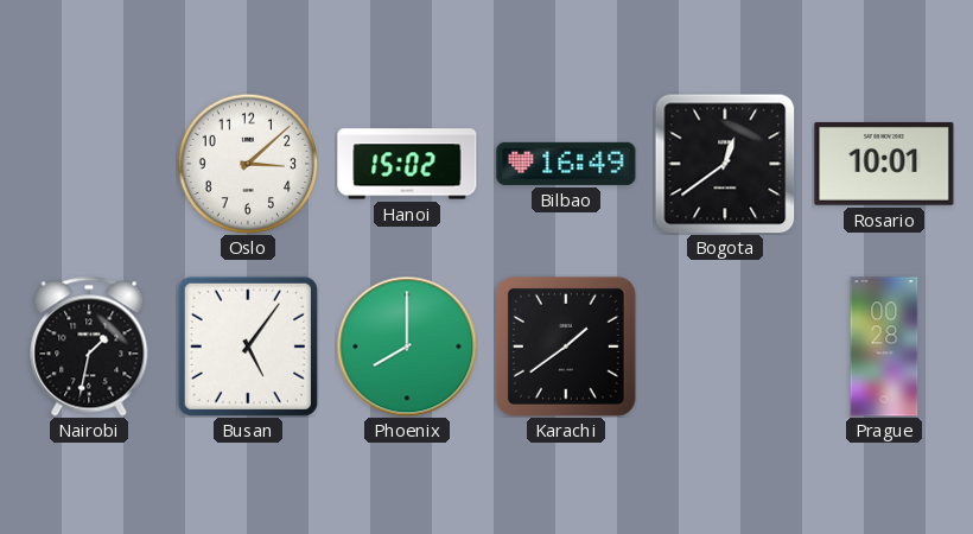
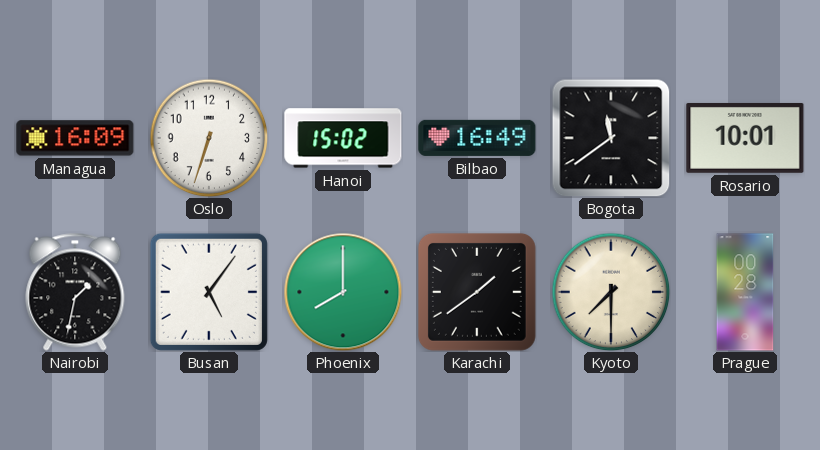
Managua: none -> 16:09 (75, 138)
Oslo: 3:08 -> 6:33 (209, 138)
Bogota: 12:39 -> 11:39 (611, 138)
Kyoto: none -> 7:30 (611, 292)
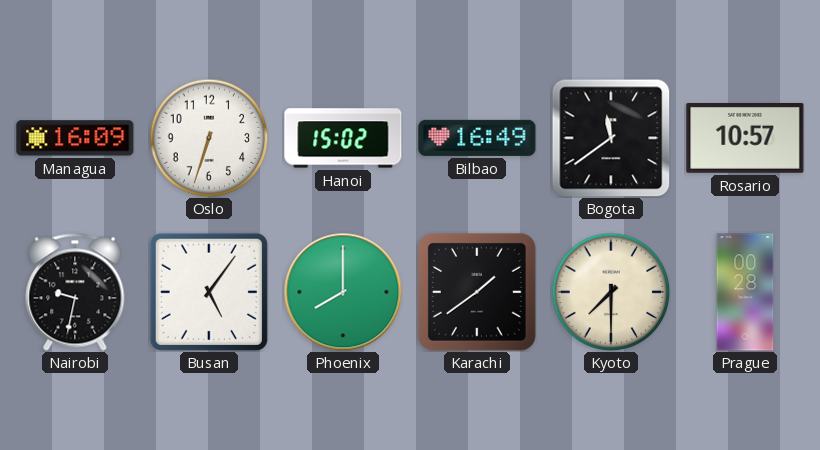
Rosario: 10:01 -> 10:57 (745, 138)
Nairobi: 1:32 -> 9:32 (75, 292)
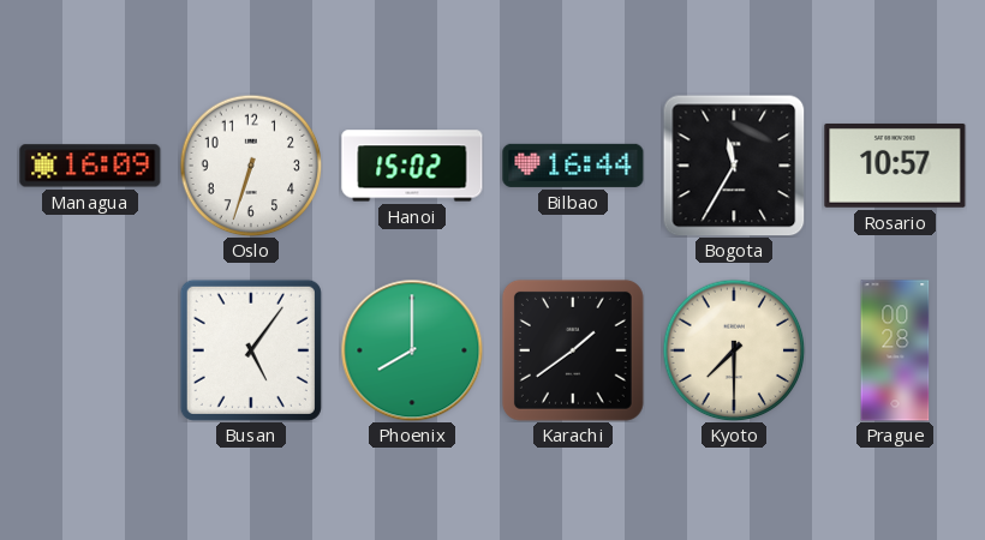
Bilbao: 16:49 -> 16:44 (573, 166)
Bogota: 11:39 -> 11:35 (734, 166)
Nairobi: 9:32 -> none (75, 292)
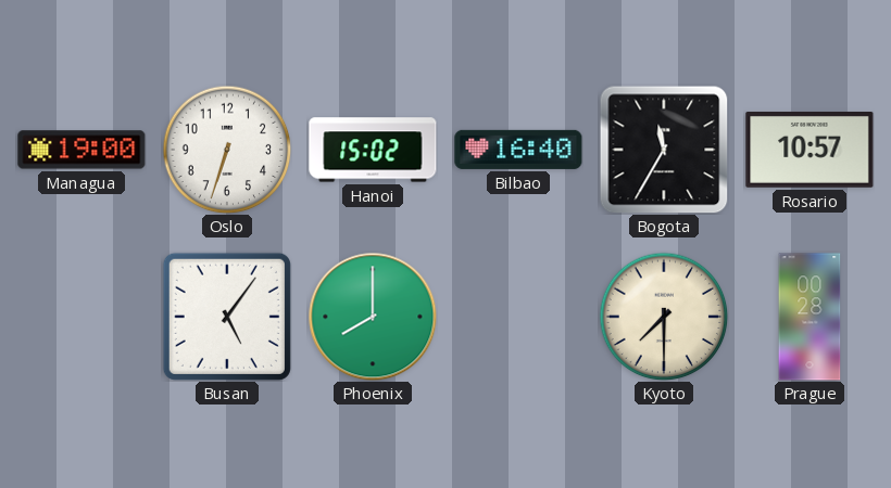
Managua: 16:09 -> 19:00 (81, 150)
Bilbao: 16:44 -> 16:40 (518, 150)
Karachi: 1:39 -> none (573, 350)
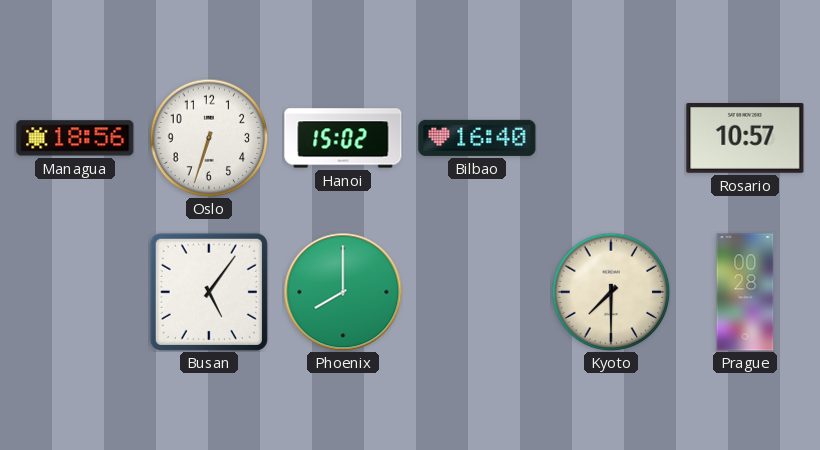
Managua: 19:00 -> 18:56 (75, 138)
Bogota: 11:35 -> none (664, 150)
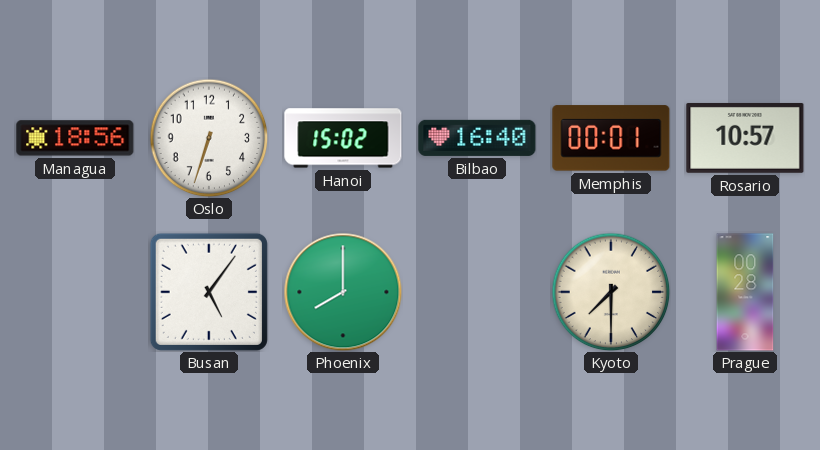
Memphis: none -> 00:01 (611, 138)
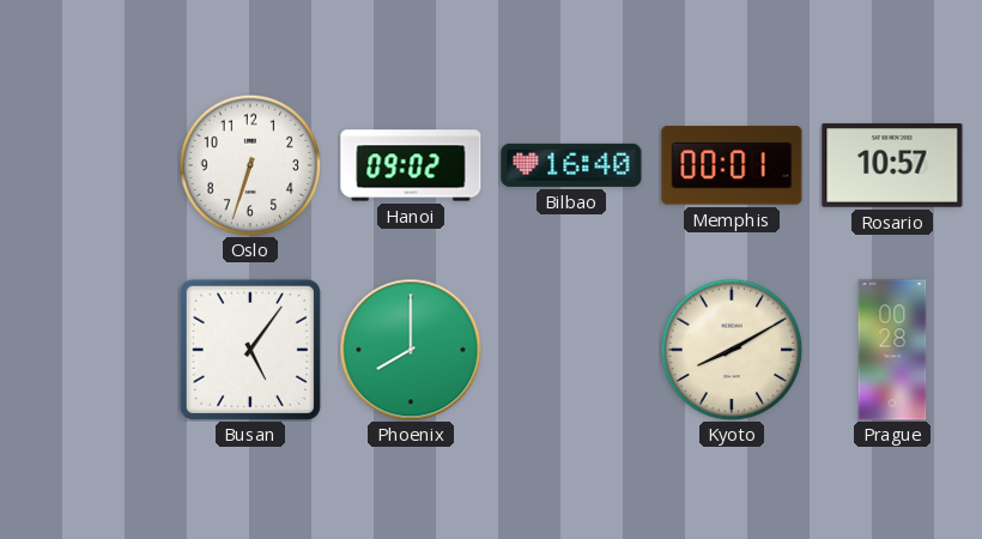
Managua: 18:56 -> none (75, 138)
Hanoi: 15:02 -> 09:02 (411, 165)
Kyoto: 7:30 -> 8:10 (732, 350)
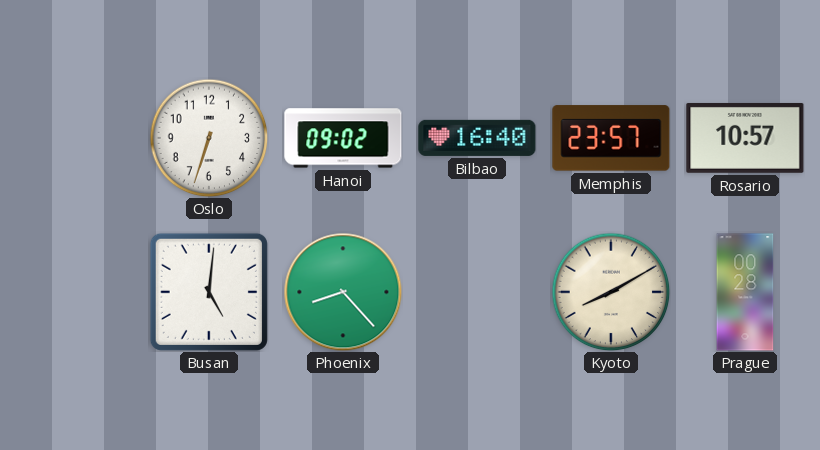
Memphis: 00:01 -> 23:57 (611, 138)
Busan: 5:06 -> 5:01 (209, 292)
Phoenix: 8:00 -> 8:23 (343, 292)
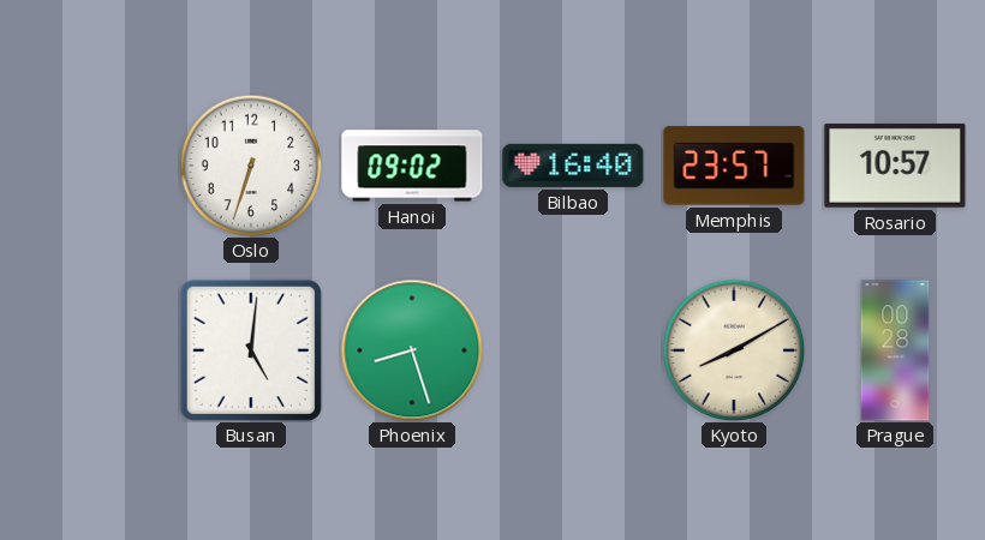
Phoenix: 8:23 -> 8:27 (412, 350)
